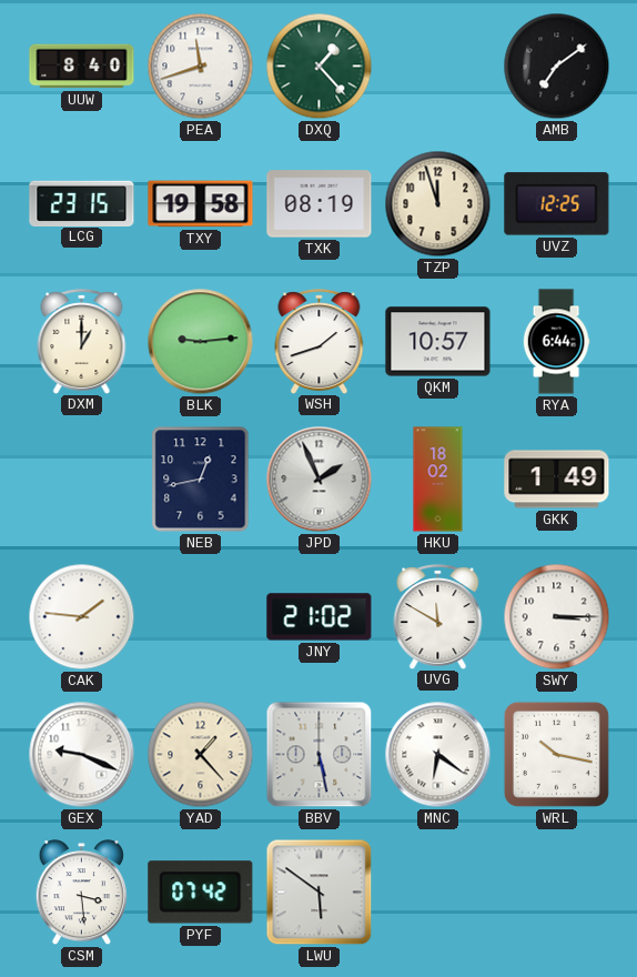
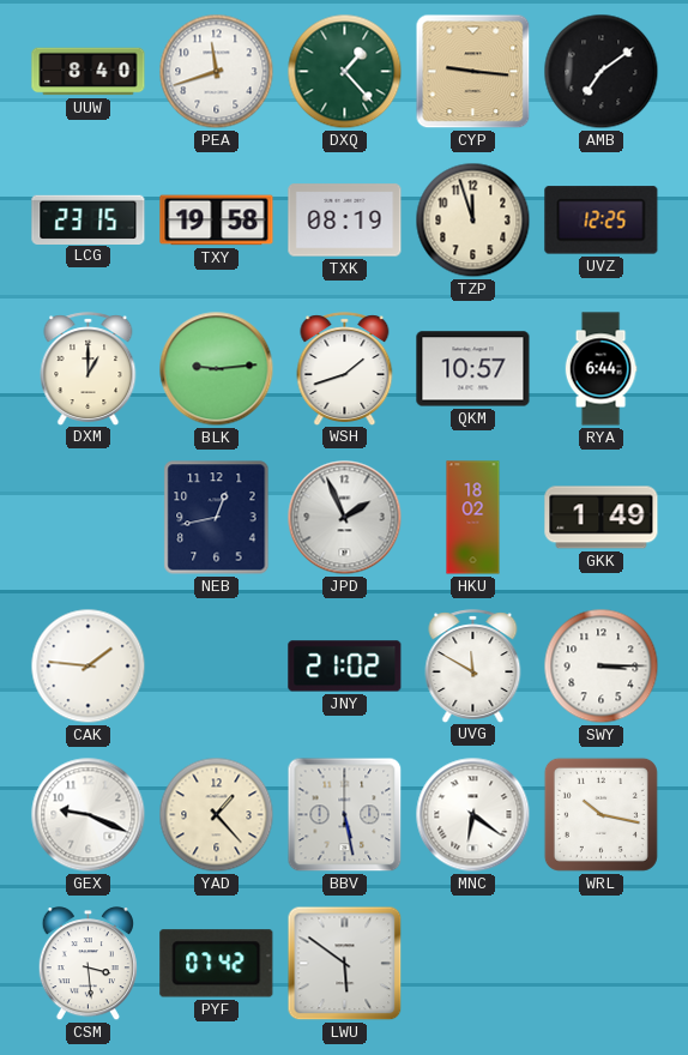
CYP: none -> 9:16 (473, 72)
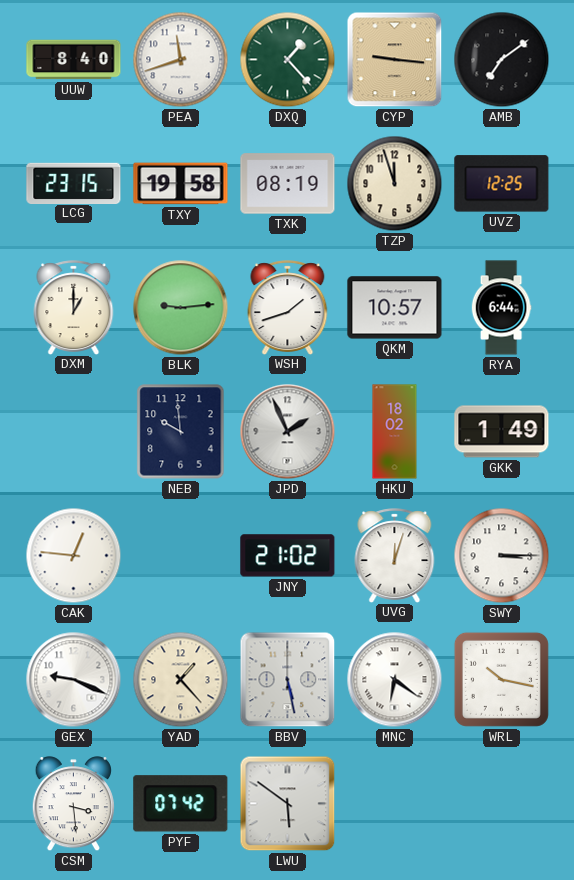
NEB: 12:43 -> 9:59 (181, 432)
CAK: 1:46 -> 12:46 (74, 556)
UVG: 11:50 -> 12:03 (395, 555)
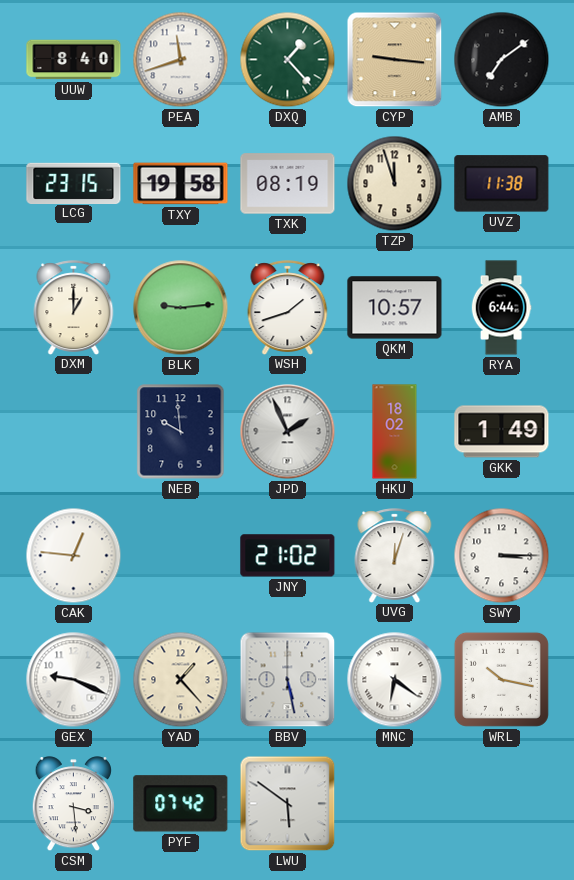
UVZ: 12:25 -> 11:38 (502, 184)
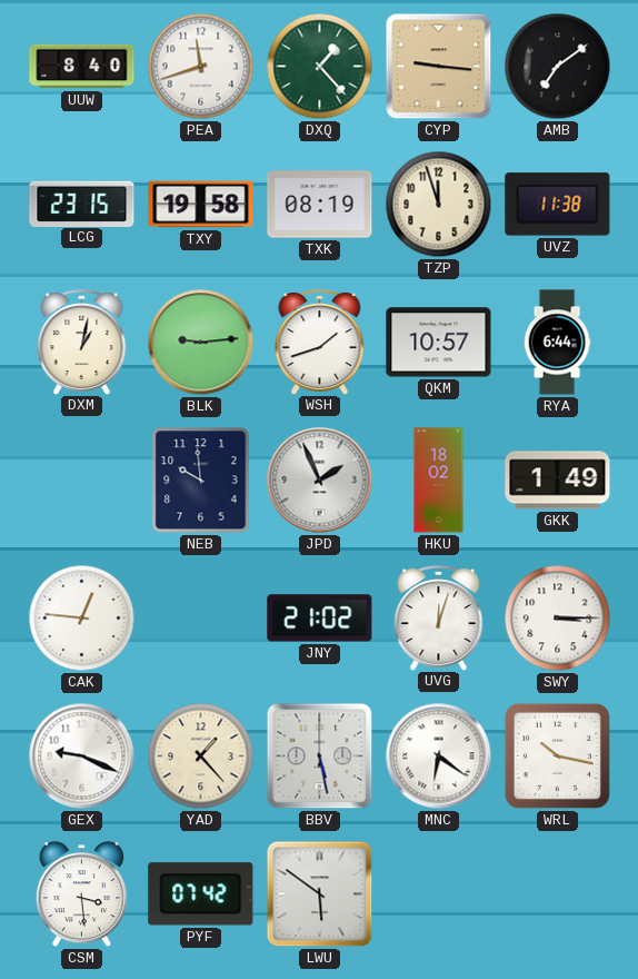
DXM: 1:00 -> 1:02 (82, 342)
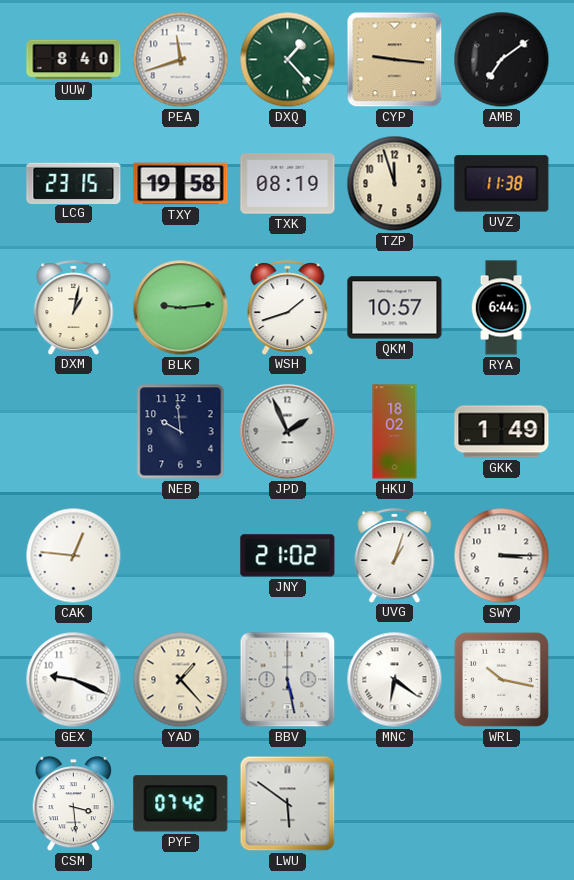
UVG: 12:03 -> 1:03 (395, 555)
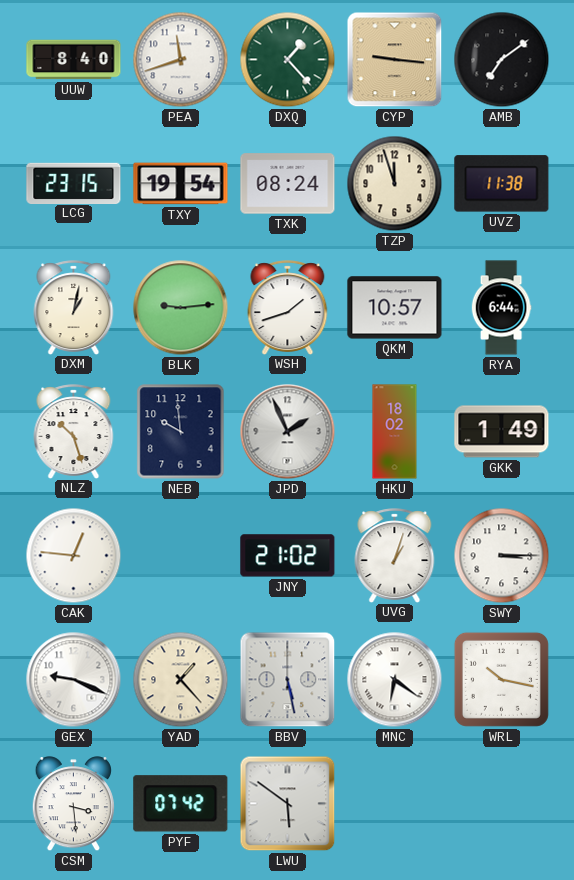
TXY: 19:58 -> 19:54 (181, 184)
TXK: 08:19 -> 08:24 (288, 184)
NLZ: none -> 10:27 (74, 431)
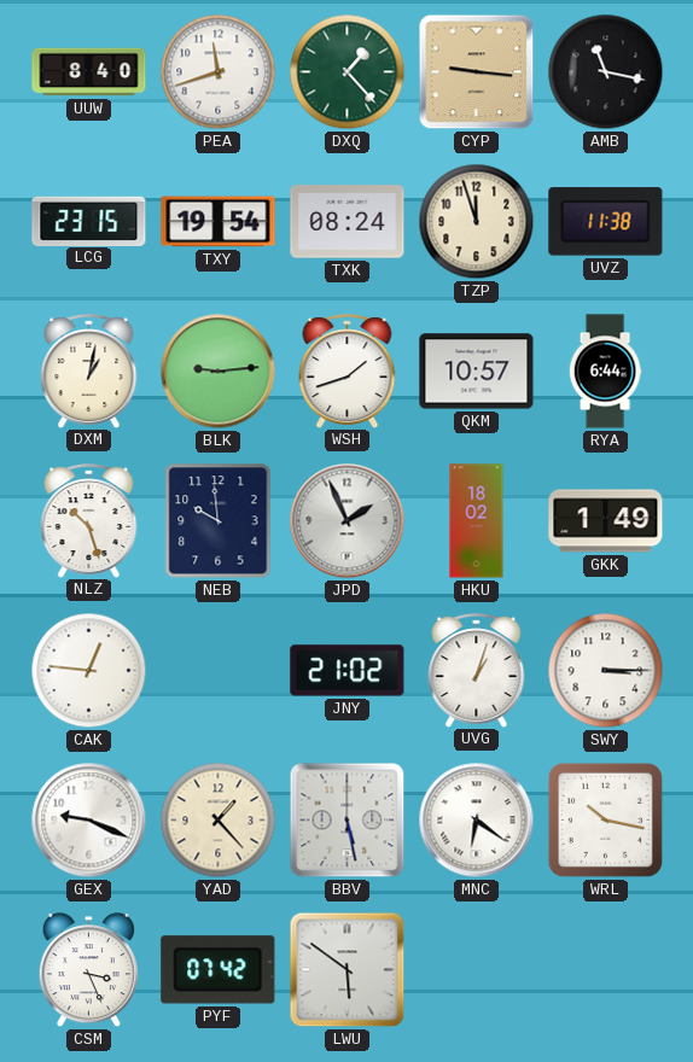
AMB: 7:09 -> 11:17 (606, 72)
CSM: 3:29 -> 3:26 (88, 970)
